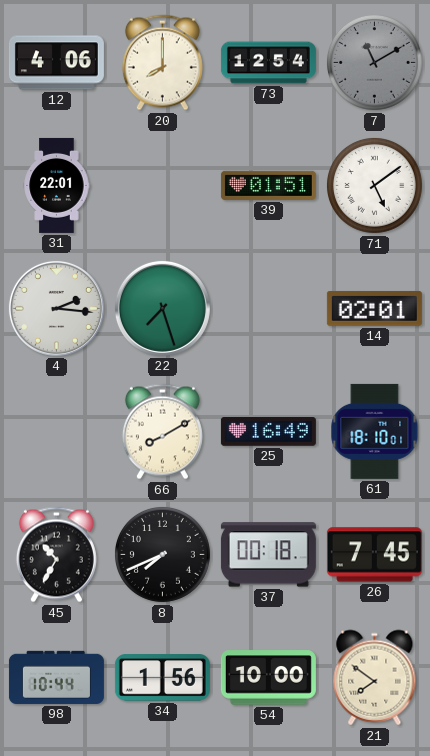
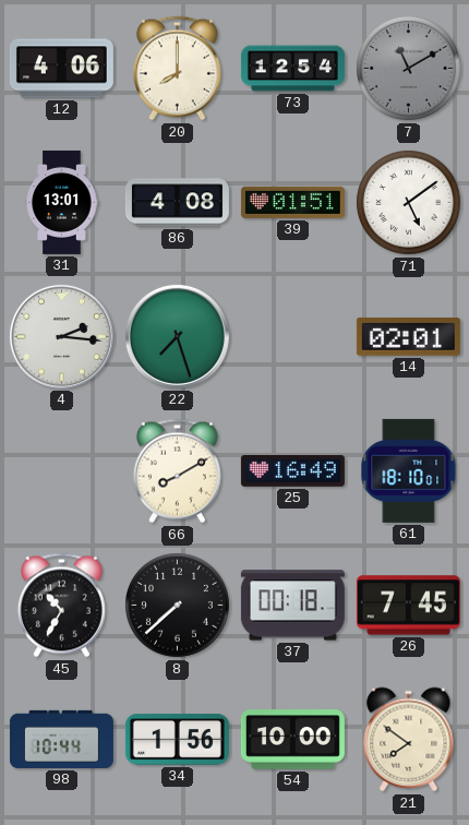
31: 22:01 -> 13:01 (62, 202)
86: none -> 4:08 (177, 203)
8: 7:41 -> 7:38 (177, 605)
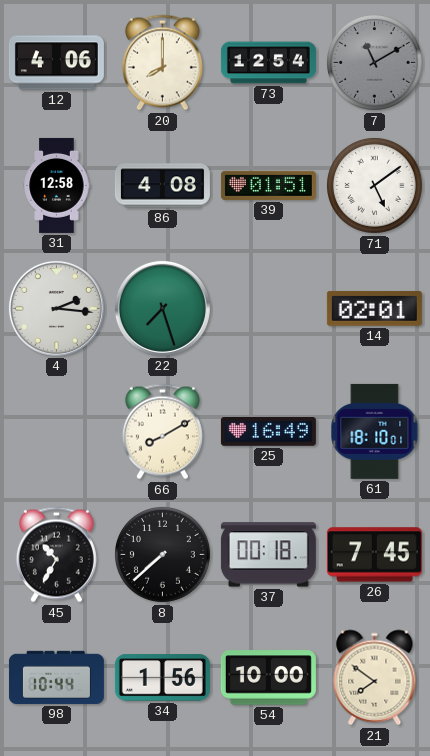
31: 13:01 -> 12:58 (57, 185)
